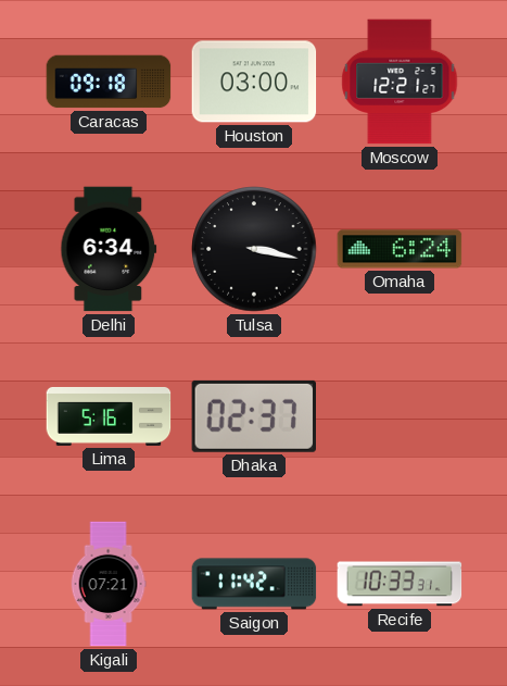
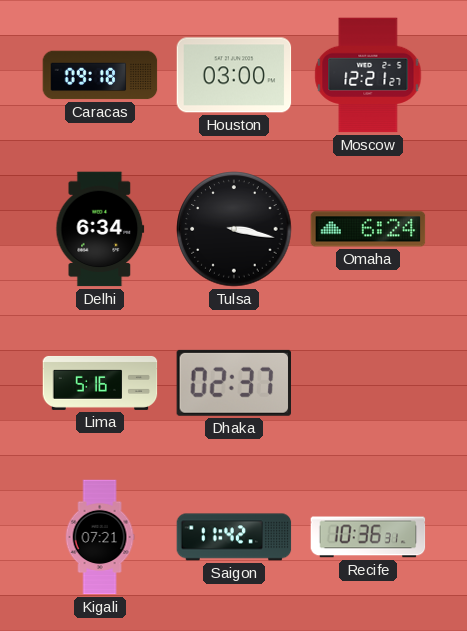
Recife: 10:33 -> 10:36 (368, 537)
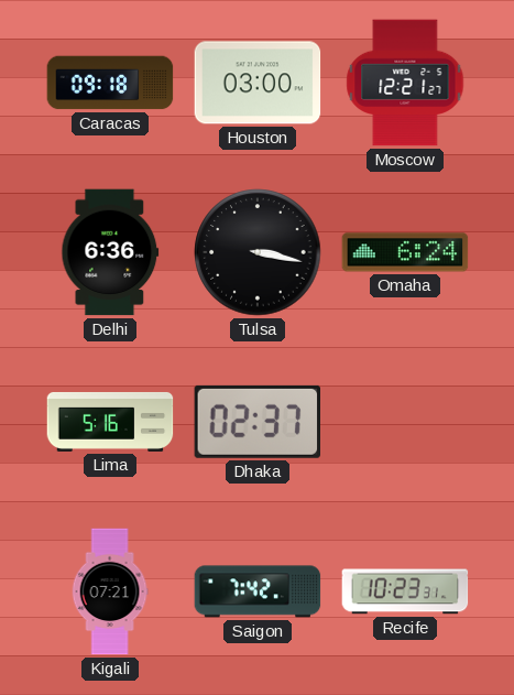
Delhi: 6:34 -> 6:36 (110, 252)
Saigon: 11:42 -> 7:42 (258, 591)
Recife: 10:36 -> 10:23 (405, 591)
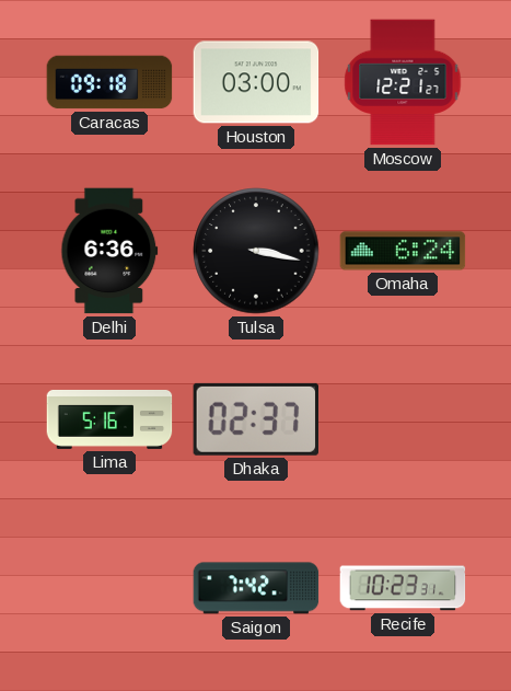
Kigali: 07:21 -> none (110, 591)
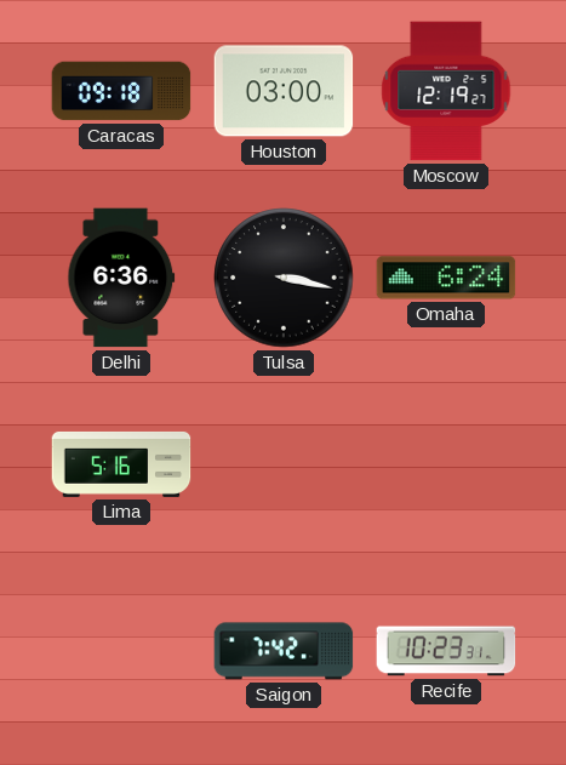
Moscow: 12:21 -> 12:19 (446, 91)
Dhaka: 02:37 -> none (255, 419)
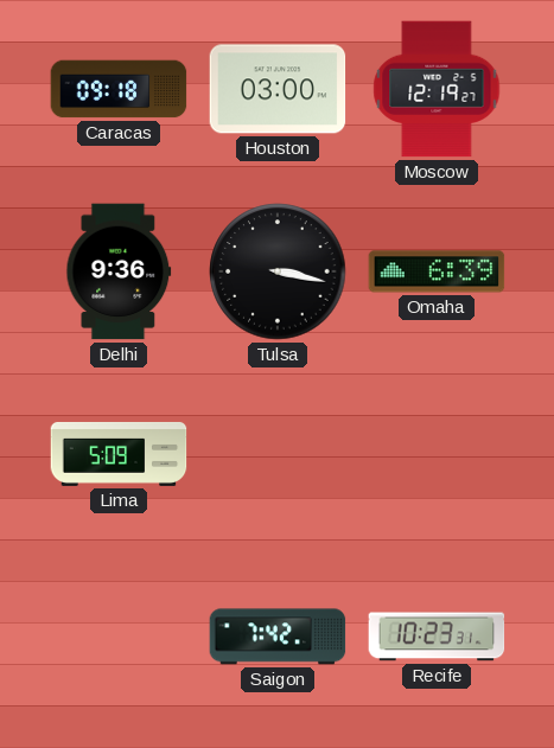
Delhi: 6:36 -> 9:36 (119, 271)
Omaha: 6:24 -> 6:39 (437, 271)
Lima: 5:16 -> 5:09 (119, 454)
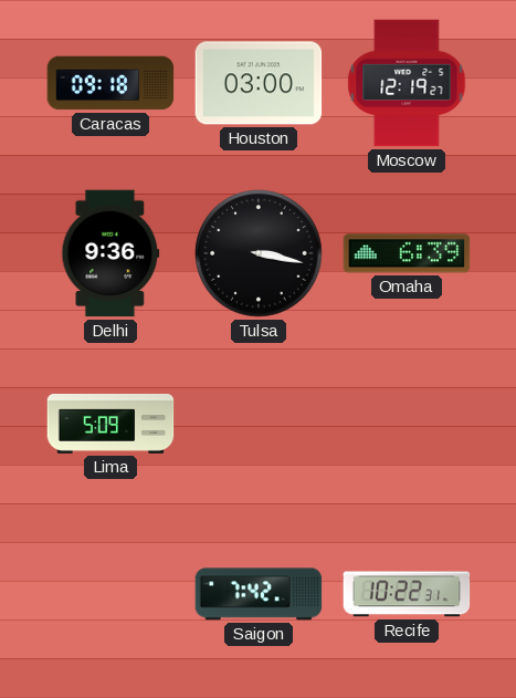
Recife: 10:23 -> 10:22 (407, 594)
